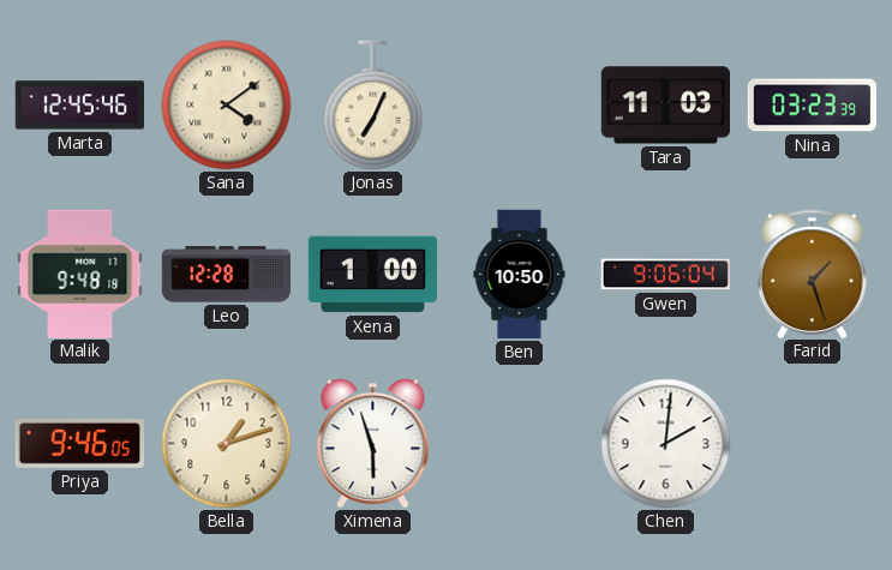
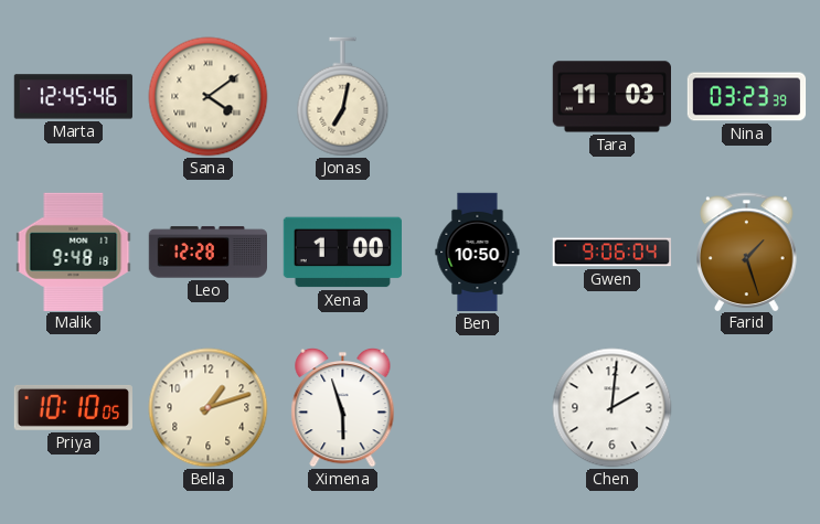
Jonas: 7:04 -> 7:02 (343, 97)
Priya: 9:46 -> 10:10 (73, 407)
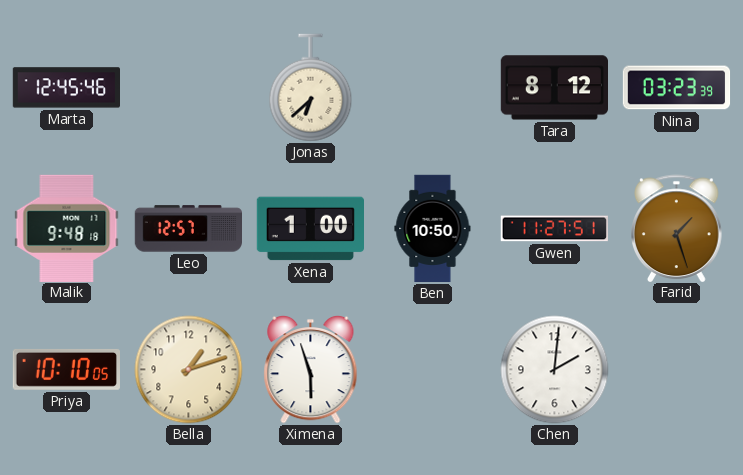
Sana: 4:09 -> none (209, 97)
Jonas: 7:02 -> 6:38 (311, 88)
Tara: 11:03 -> 8:12 (554, 88)
Leo: 12:28 -> 12:57 (188, 229)
Gwen: 9:06 -> 11:27 (554, 229)
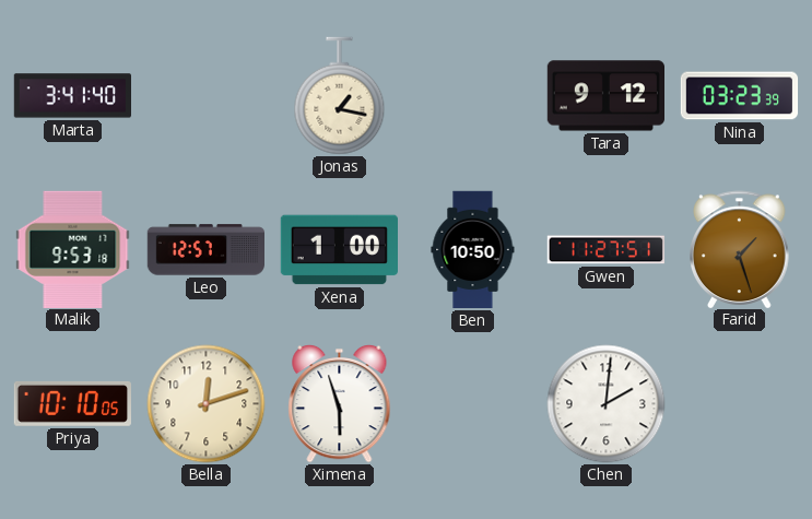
Marta: 12:45 -> 3:41 (72, 96)
Jonas: 6:38 -> 1:17 (340, 96)
Tara: 8:12 -> 9:12 (605, 96)
Malik: 9:48 -> 9:53 (73, 249)
Bella: 1:12 -> 12:12 (207, 404)
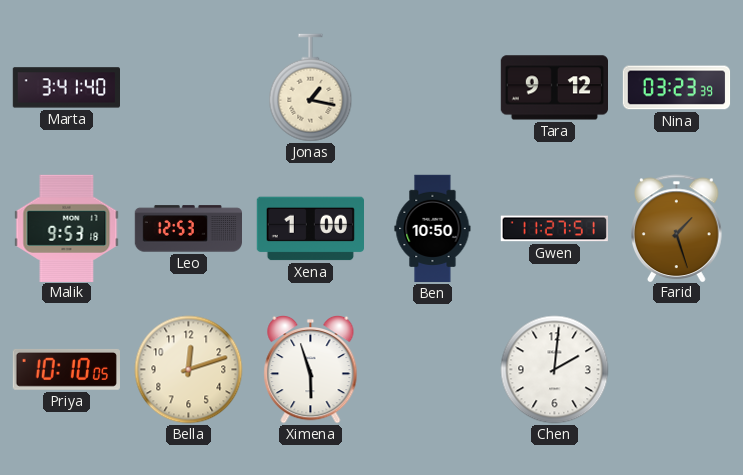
Leo: 12:57 -> 12:53 (188, 229)
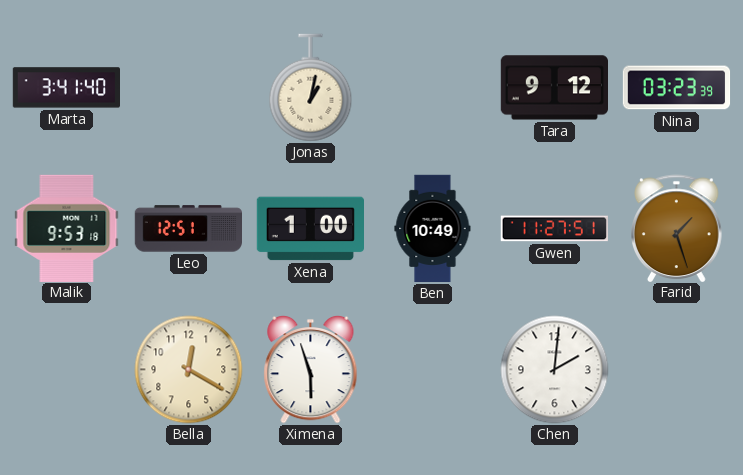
Jonas: 1:17 -> 1:02 (311, 88)
Leo: 12:53 -> 12:51 (188, 229)
Ben: 10:50 -> 10:49 (433, 229)
Priya: 10:10 -> none (66, 369)
Bella: 12:12 -> 12:20 (189, 370)
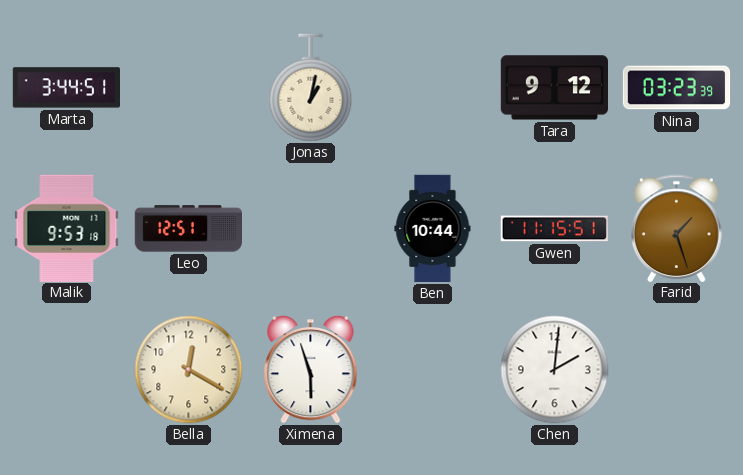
Marta: 3:41 -> 3:44 (66, 88)
Xena: 1:00 -> none (310, 229)
Ben: 10:49 -> 10:44 (433, 229)
Gwen: 11:27 -> 11:15 (554, 229)
